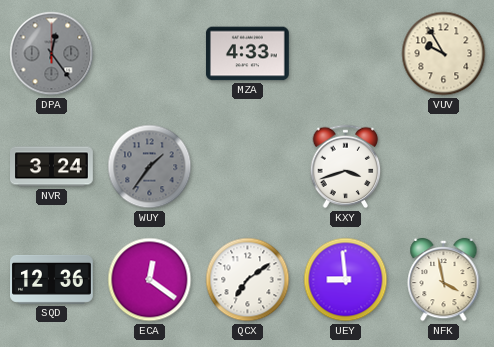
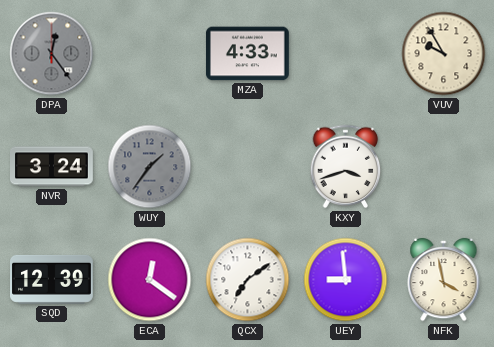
SQD: 12:36 -> 12:39 (52, 279)
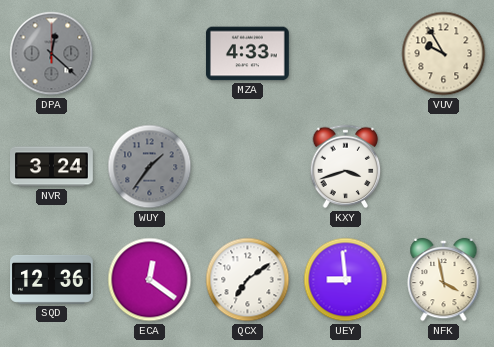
DPA: 12:24 -> 12:22 (52, 54)
SQD: 12:39 -> 12:36 (52, 279)
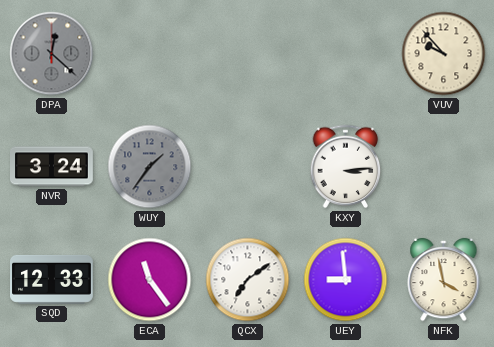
MZA: 4:33 -> none (247, 54)
VUV: 9:55 -> 9:53 (444, 54)
KXY: 3:42 -> 3:14 (346, 167)
SQD: 12:36 -> 12:33 (52, 279)
ECA: 12:21 -> 11:24 (150, 280)
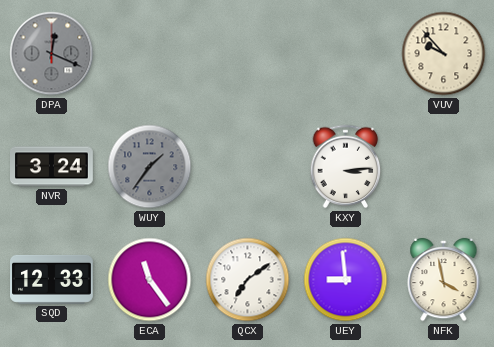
DPA: 12:22 -> 12:19 (52, 54)
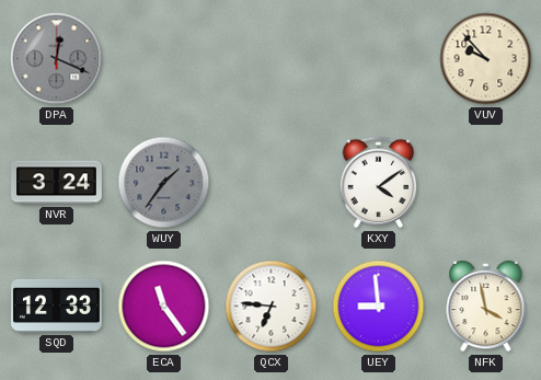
KXY: 3:14 -> 4:09 (379, 183)
QCX: 7:09 -> 6:46 (272, 307)
